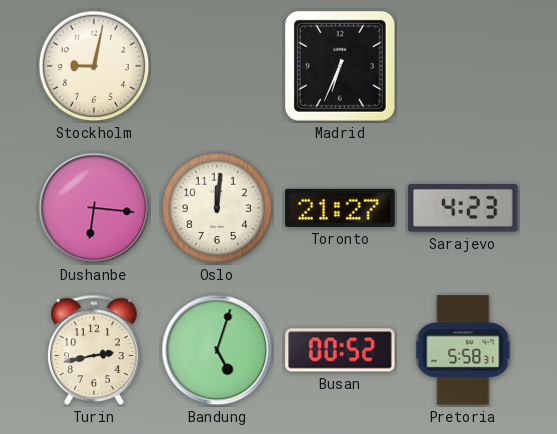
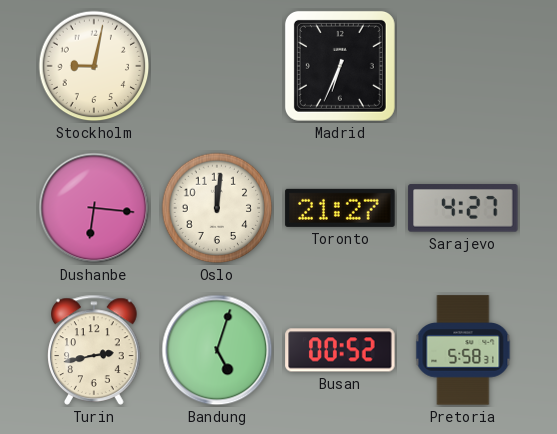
Sarajevo: 4:23 -> 4:27 (463, 208)
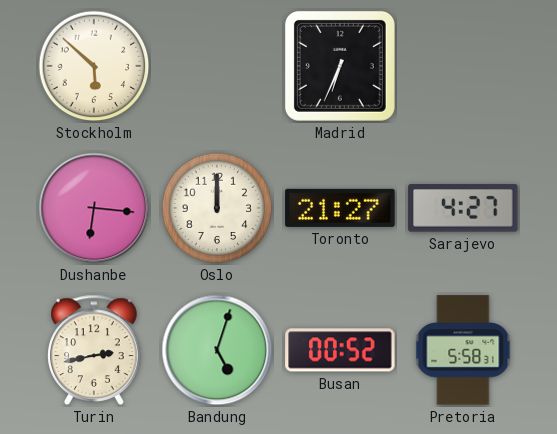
Stockholm: 9:02 -> 5:52 (94, 66)
Oslo: 12:01 -> 12:00 (217, 208)
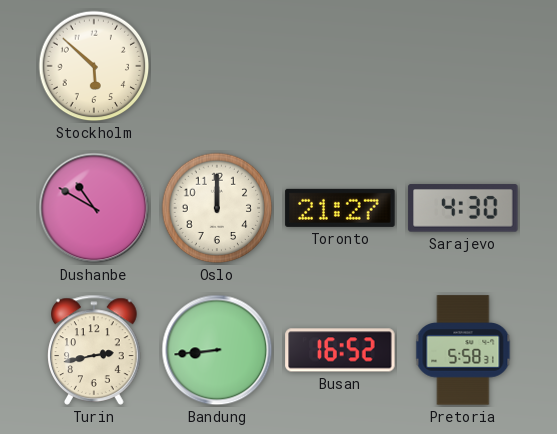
Madrid: 6:34 -> none (340, 66)
Dushanbe: 6:16 -> 10:50 (94, 208)
Sarajevo: 4:27 -> 4:30 (463, 208)
Bandung: 5:03 -> 8:44 (217, 350)
Busan: 00:52 -> 16:52 (340, 350)
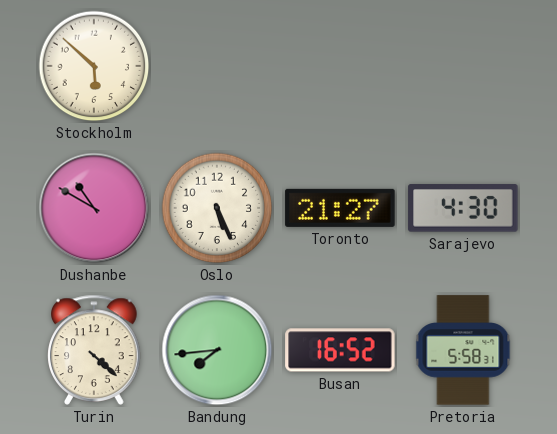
Oslo: 12:00 -> 5:26 (217, 208)
Turin: 2:43 -> 4:22 (94, 350)
Bandung: 8:44 -> 7:44 (217, 350)
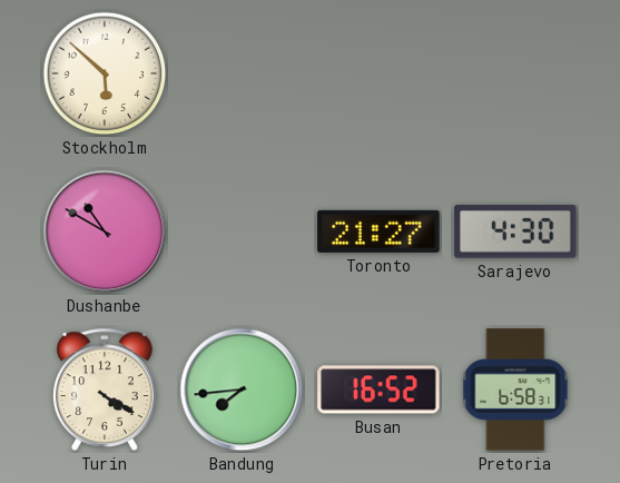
Oslo: 5:26 -> none (217, 208)
Turin: 4:22 -> 4:20 (105, 390)
Pretoria: 5:58 -> 6:58 (515, 390)
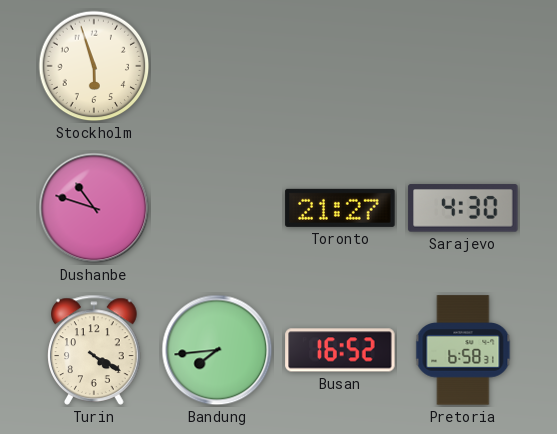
Stockholm: 5:52 -> 5:57 (94, 66)
Dushanbe: 10:50 -> 10:48 (94, 208)
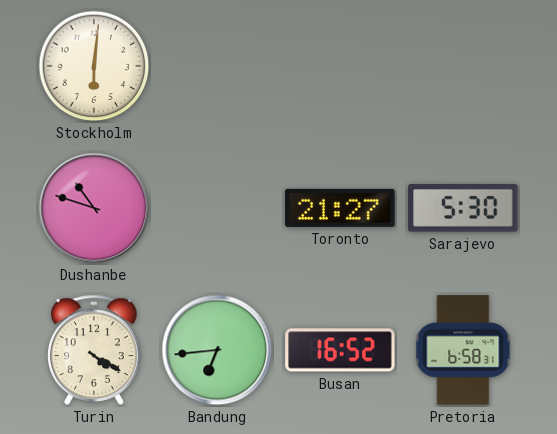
Stockholm: 5:57 -> 6:01 (94, 66)
Sarajevo: 4:30 -> 5:30 (463, 208)
Bandung: 7:44 -> 6:44 (217, 350)
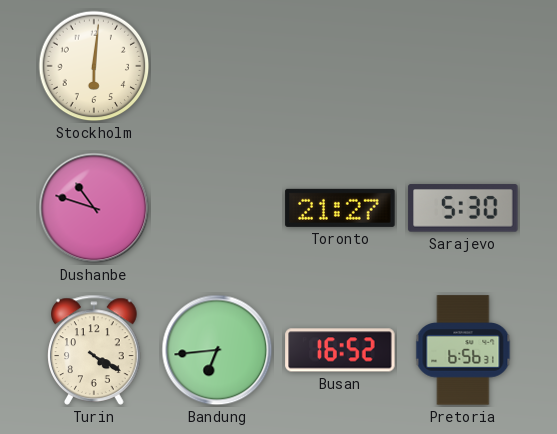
Pretoria: 6:58 -> 6:56 (463, 350)
